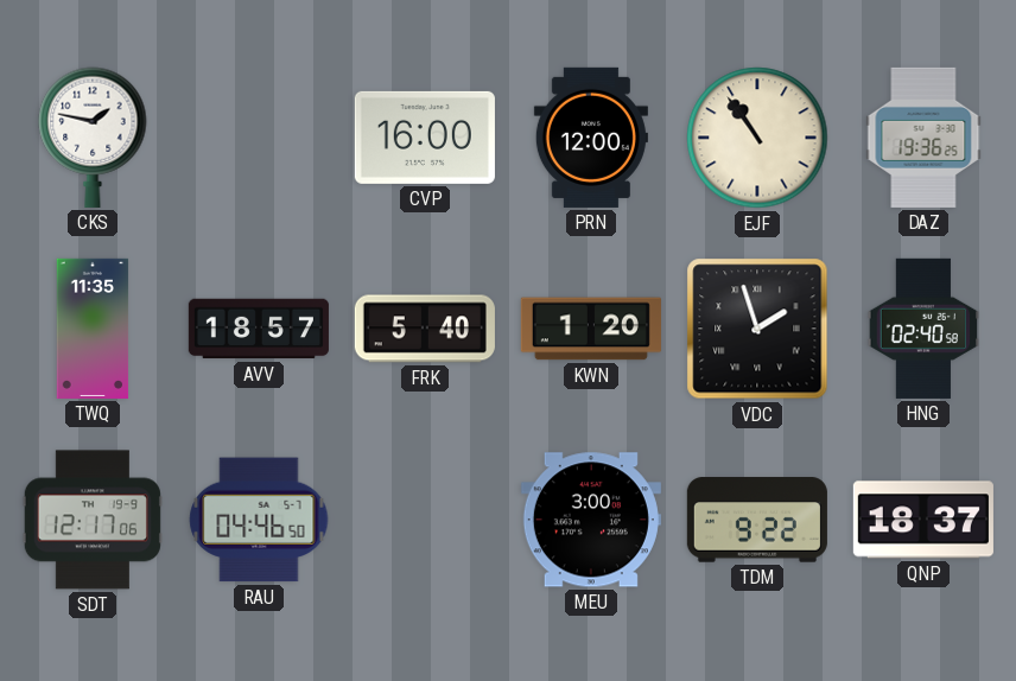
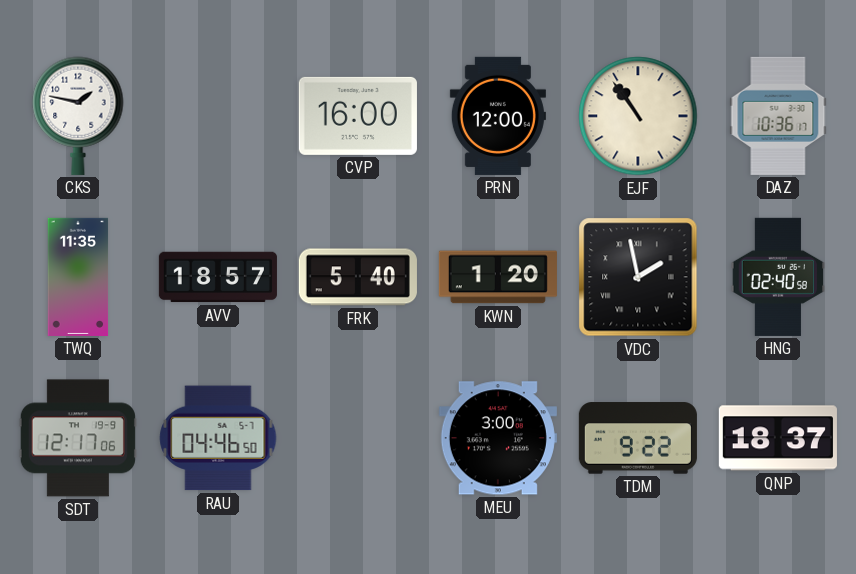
DAZ: 19:36 -> 10:36 (778, 116)
VDC: 1:57 -> 1:58 (638, 277)
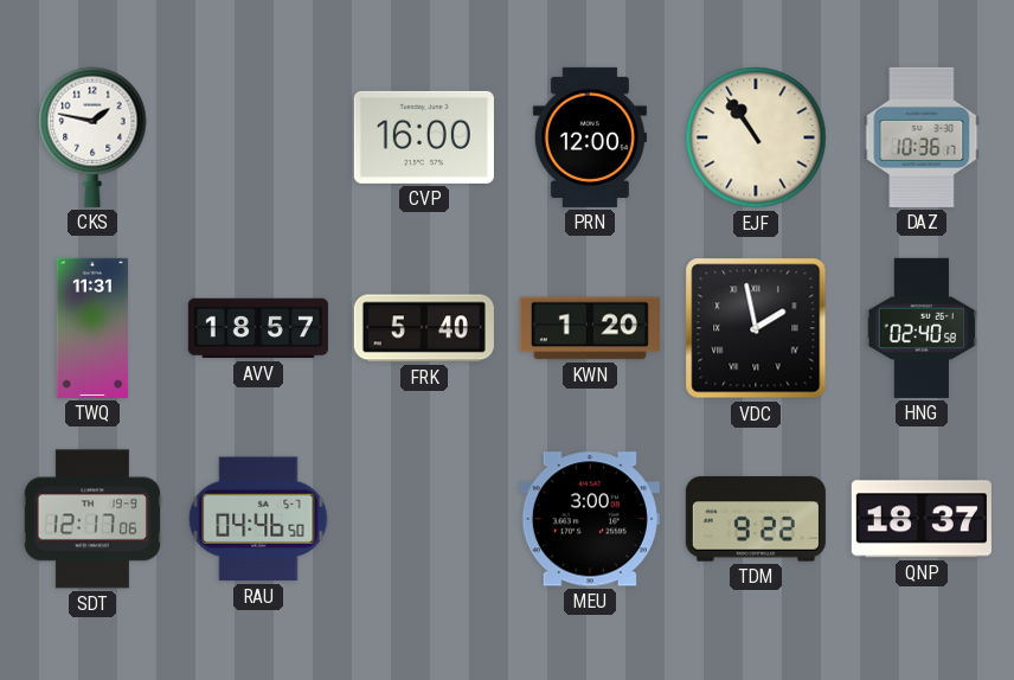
TWQ: 11:35 -> 11:31 (92, 328)
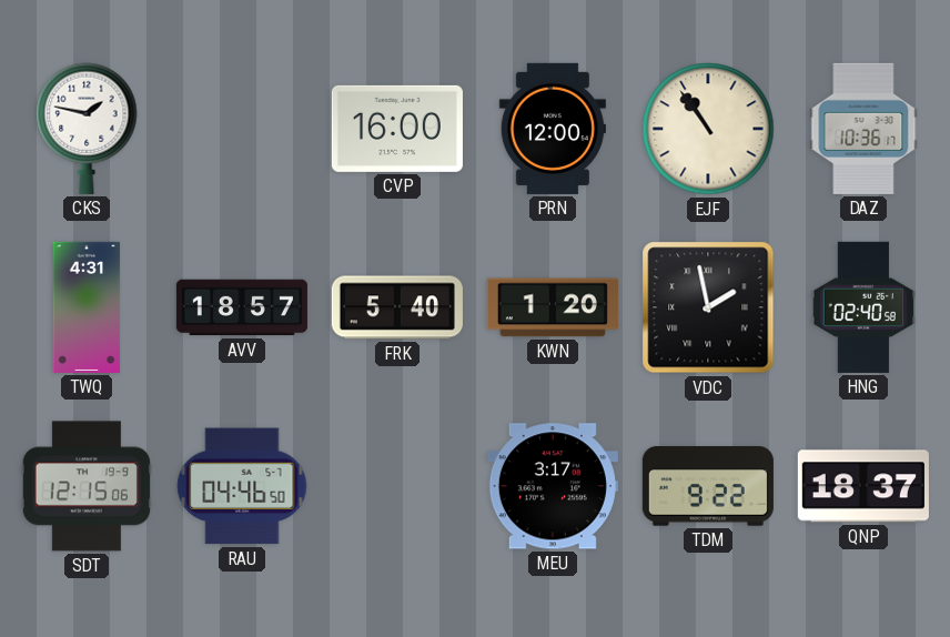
TWQ: 11:31 -> 4:31 (87, 307)
SDT: 12:17 -> 12:15 (87, 486)
MEU: 3:00 -> 3:17 (553, 486)
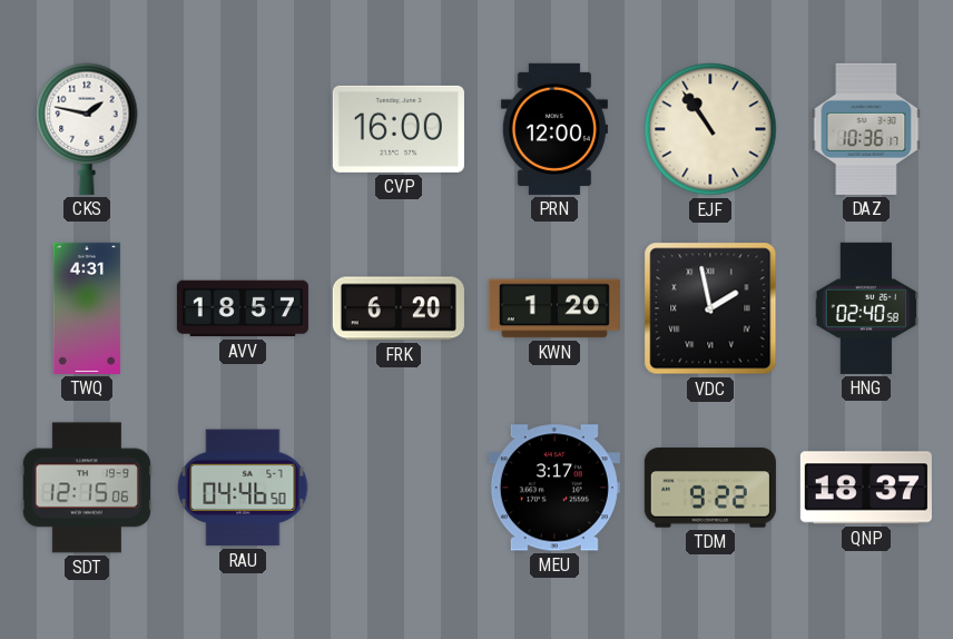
FRK: 5:40 -> 6:20 (399, 308)
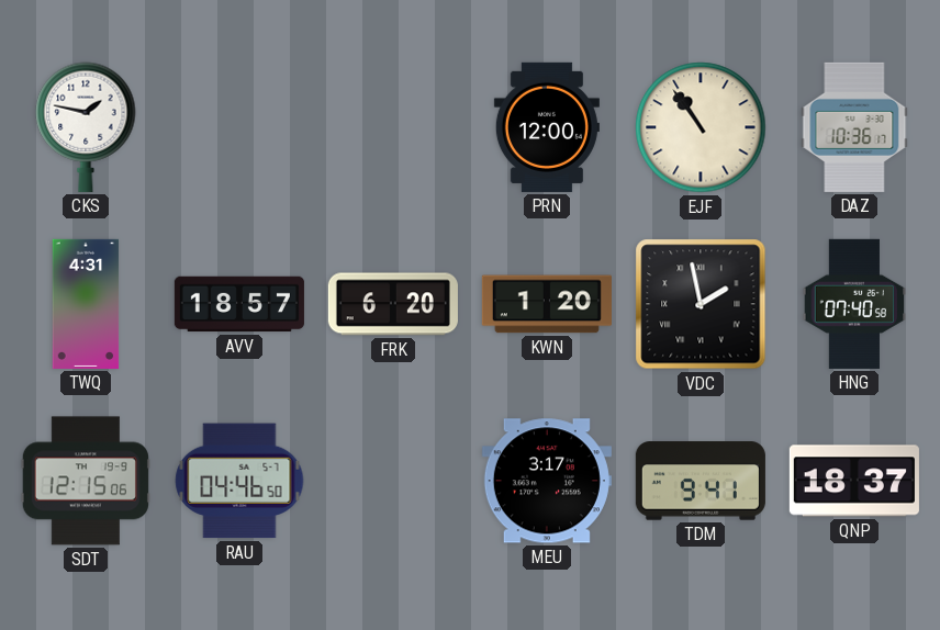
CVP: 16:00 -> none (399, 129)
HNG: 02:40 -> 07:40 (854, 304)
TDM: 9:22 -> 9:41 (701, 481)
